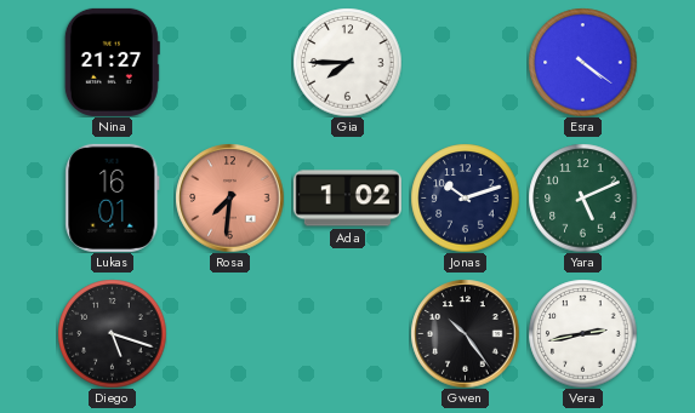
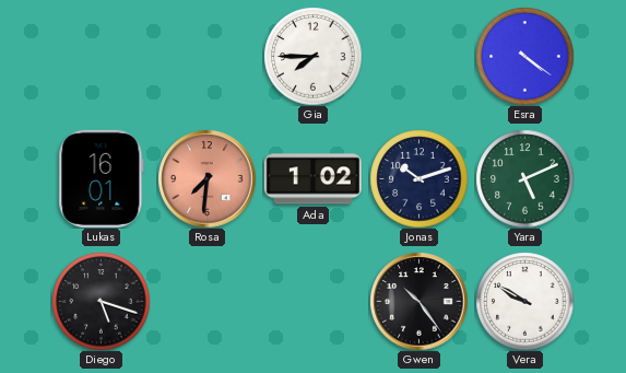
Nina: 21:27 -> none (112, 62)
Vera: 2:43 -> 9:50 (524, 301)
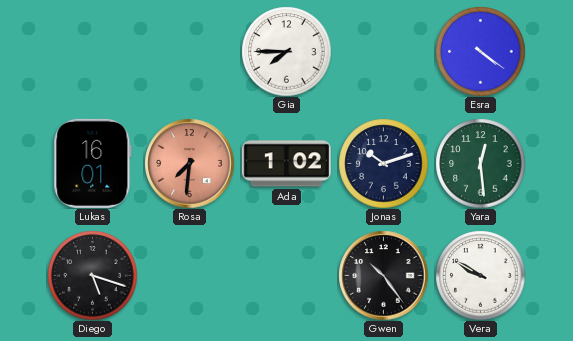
Yara: 5:11 -> 12:29 (480, 163)
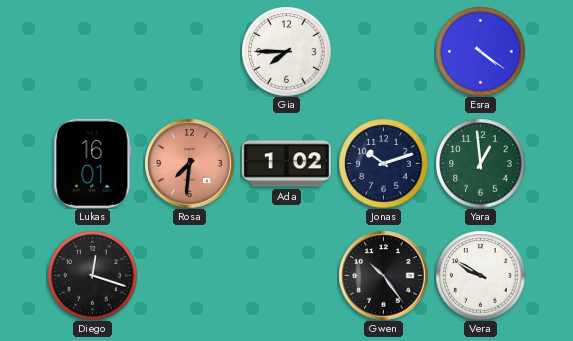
Yara: 12:29 -> 12:59 (480, 163)
Diego: 5:18 -> 12:18 (92, 275)
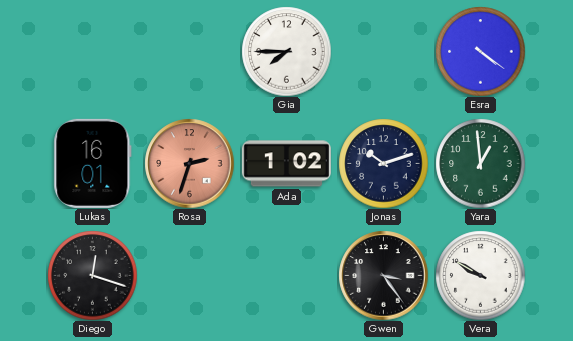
Rosa: 7:31 -> 2:33 (189, 163)
Gwen: 10:24 -> 3:24 (383, 275)
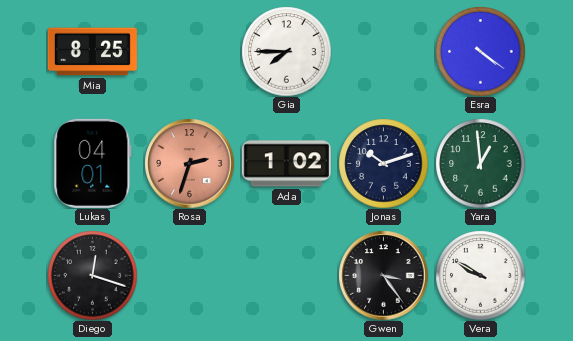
Mia: none -> 8:25 (92, 52)
Lukas: 16:01 -> 04:01 (93, 163)
